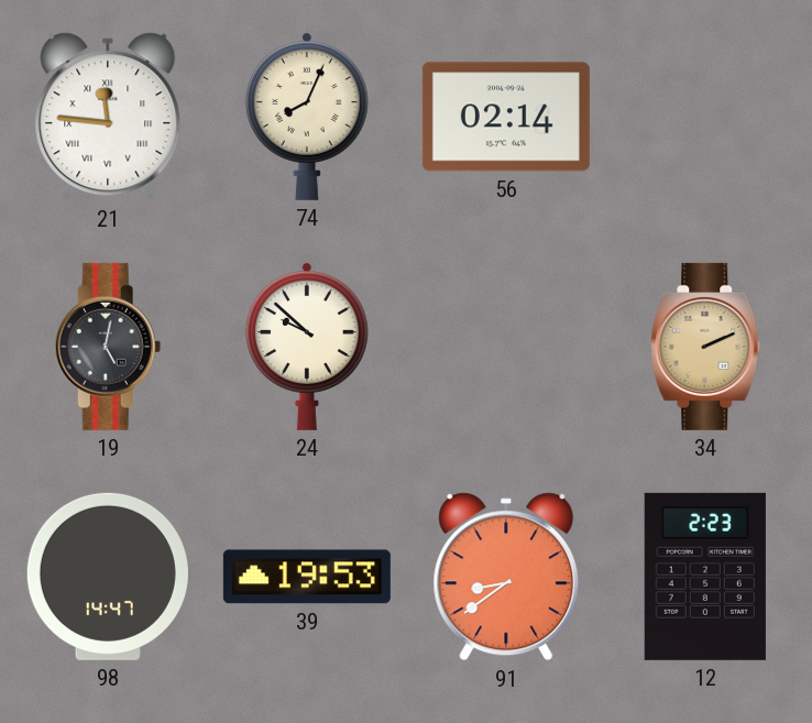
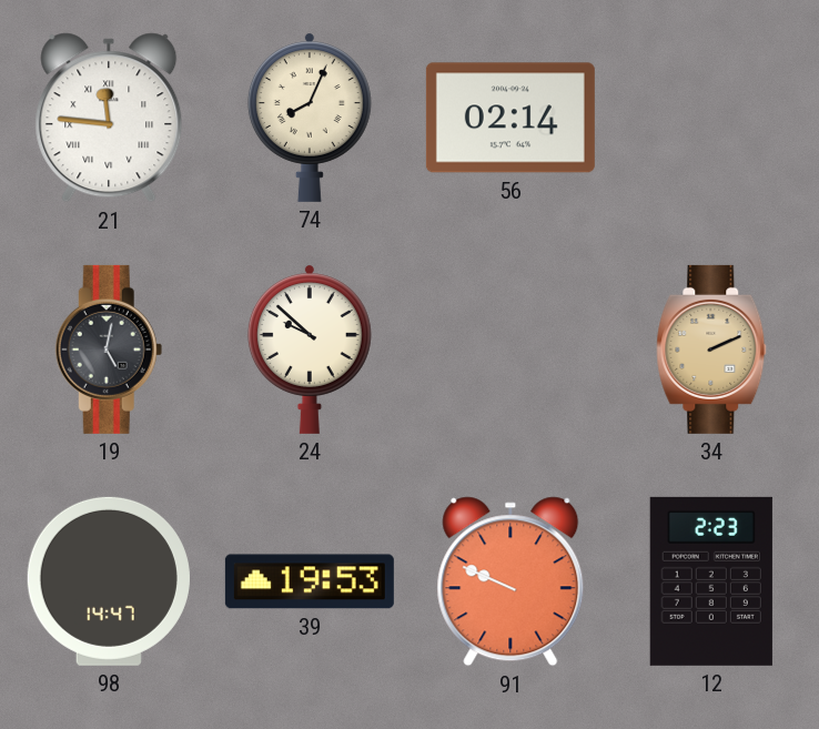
91: 8:39 -> 9:49 (510, 581)
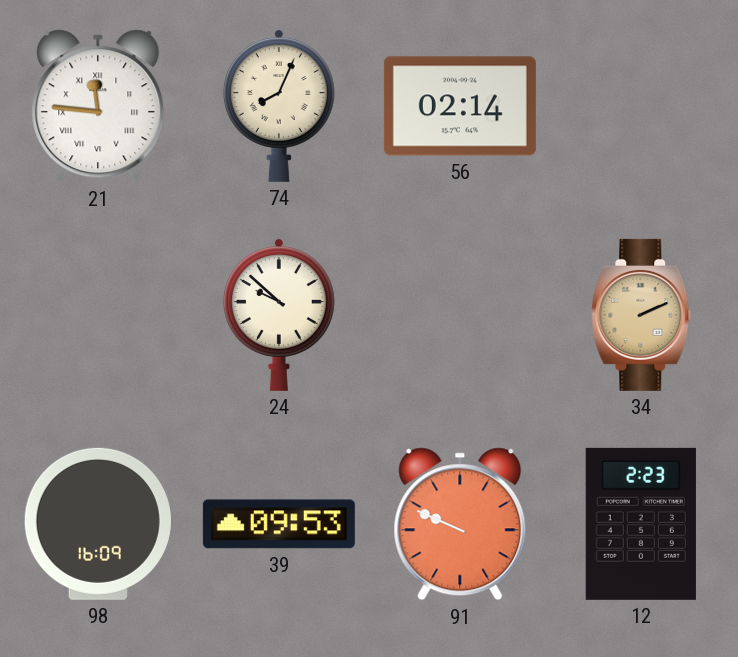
19: 5:02 -> none (109, 350)
98: 14:47 -> 16:09 (98, 524)
39: 19:53 -> 09:53 (279, 524)
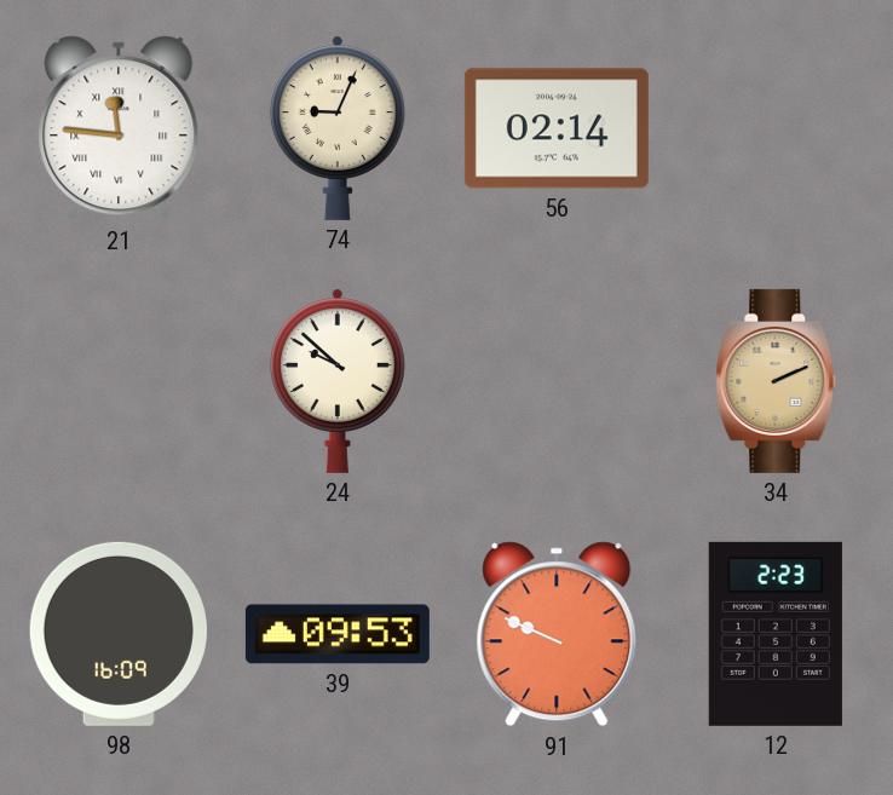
74: 8:04 -> 9:04 (338, 128)
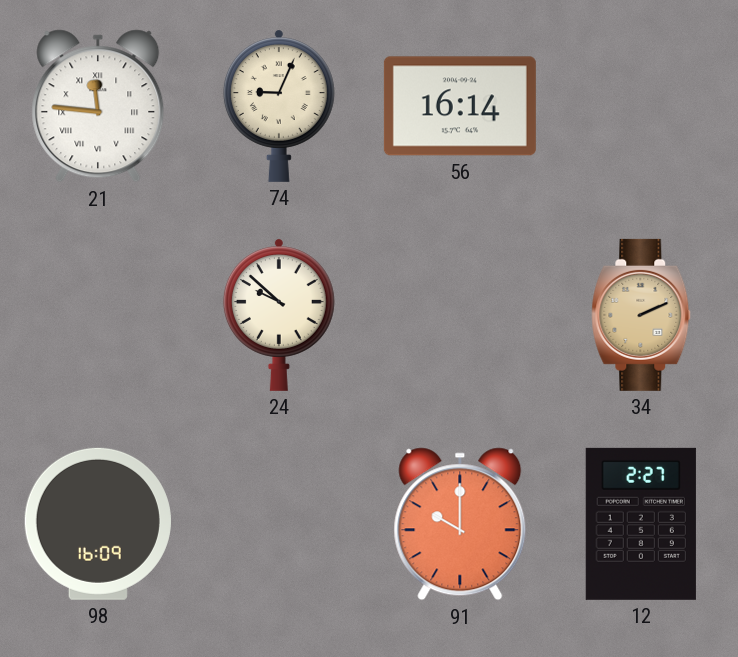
56: 02:14 -> 16:14 (460, 106)
39: 09:53 -> none (338, 634)
91: 9:49 -> 10:00 (460, 524)
12: 2:23 -> 2:27 (641, 524)
